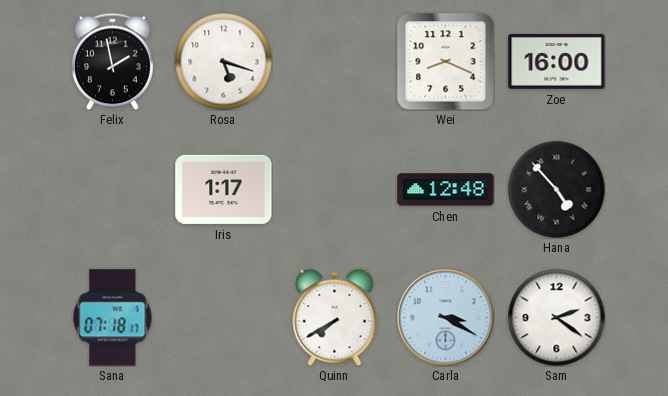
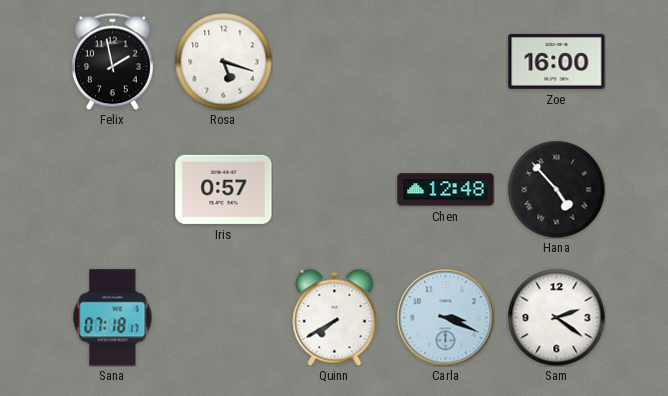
Wei: 8:19 -> none (446, 62)
Iris: 1:17 -> 0:57 (224, 189)
Carla: 3:20 -> 3:19 (446, 318)
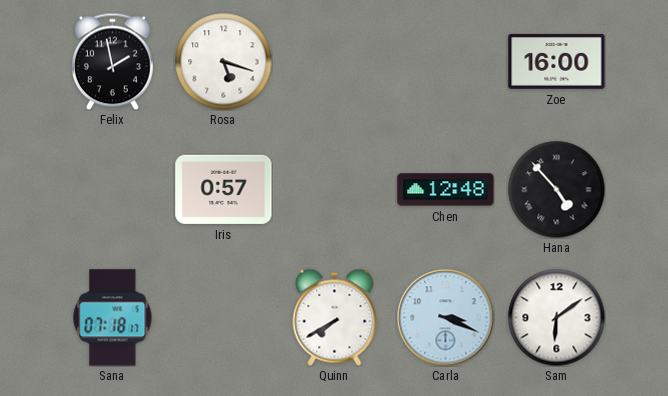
Sam: 2:21 -> 6:09 (556, 317)
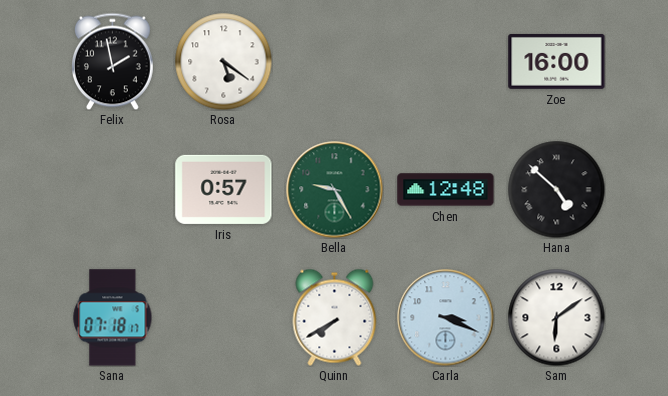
Rosa: 5:18 -> 5:21 (223, 61)
Bella: none -> 9:25 (335, 190)
Hana: 4:53 -> 4:52 (556, 189)
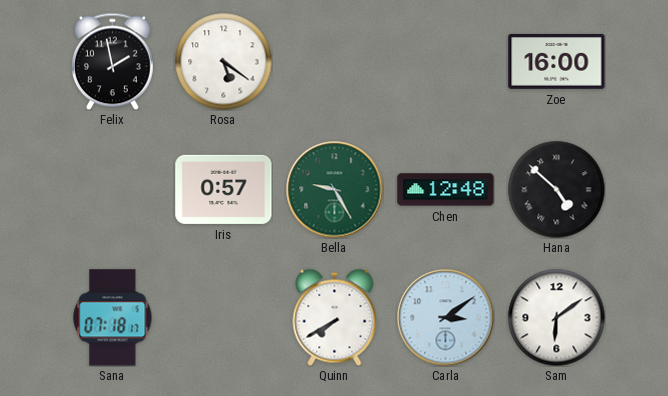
Carla: 3:19 -> 3:09 (446, 318)
